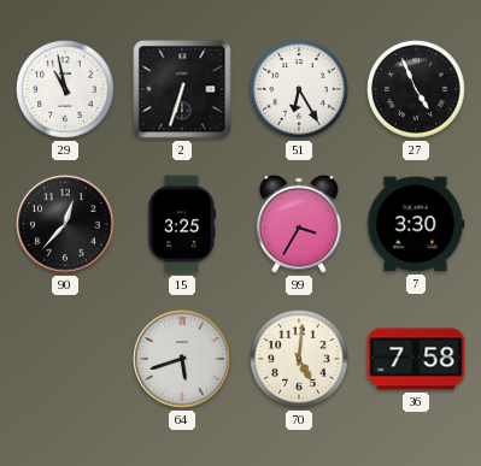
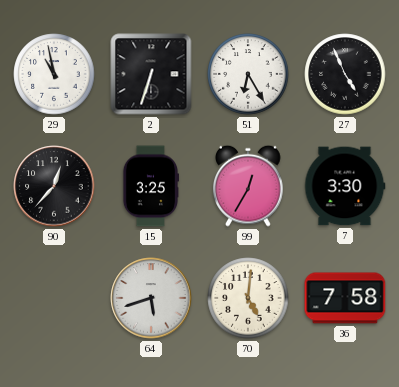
99: 3:35 -> 12:35 (248, 186)
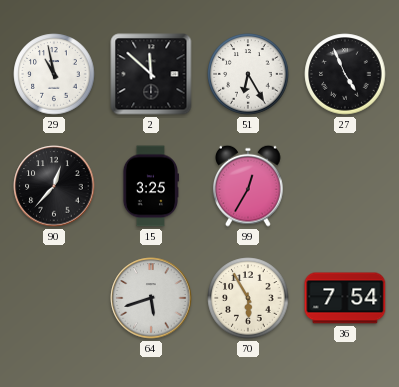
2: 6:33 -> 11:52 (151, 74)
7: 3:30 -> none (345, 186)
70: 5:01 -> 5:55 (248, 298)
36: 7:58 -> 7:54 (345, 298)
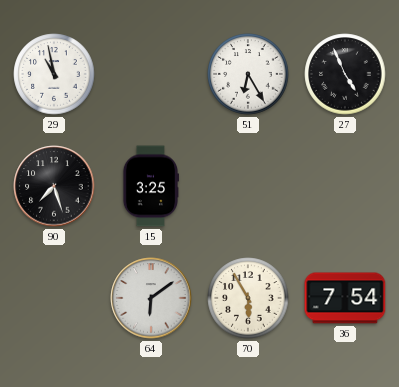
2: 11:52 -> none (151, 74)
90: 12:37 -> 7:27 (54, 186)
99: 12:35 -> none (248, 186)
64: 5:42 -> 6:09 (151, 298)
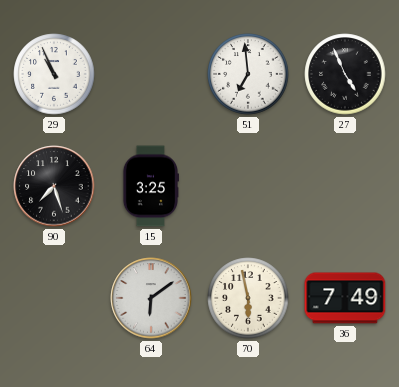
29: 10:58 -> 10:56 (54, 74)
51: 6:25 -> 6:59 (248, 74)
70: 5:55 -> 5:58 (248, 298)
36: 7:54 -> 7:49 (345, 298)
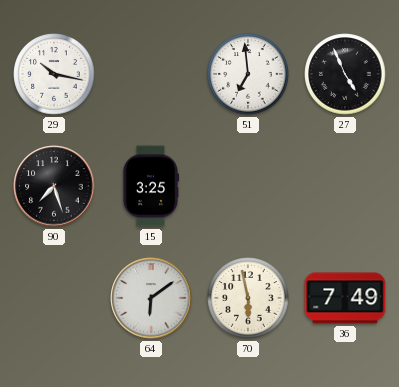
29: 10:56 -> 10:17 (54, 74)
